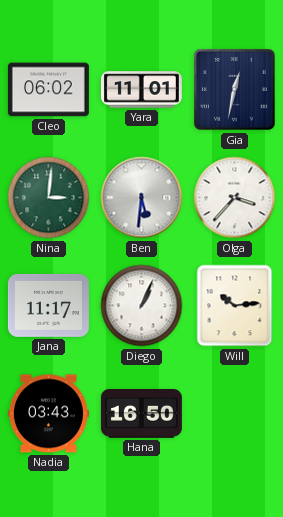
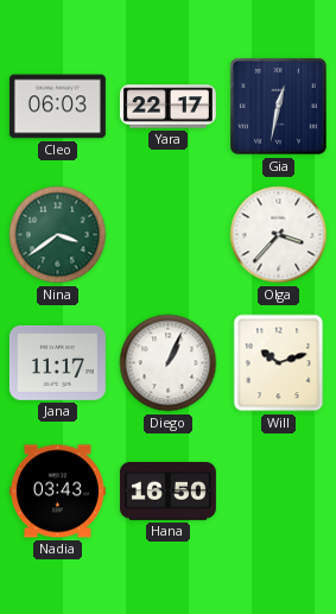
Cleo: 06:02 -> 06:03 (57, 107)
Yara: 11:01 -> 22:17 (167, 107)
Nina: 3:01 -> 3:39 (58, 235)
Ben: 5:31 -> none (142, 198)
Will: 10:14 -> 10:12 (279, 363)
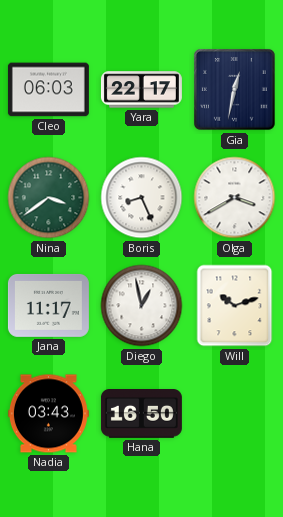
Boris: none -> 8:26 (142, 198)
Olga: 3:37 -> 3:40 (235, 198)
Diego: 1:04 -> 12:58 (142, 306)
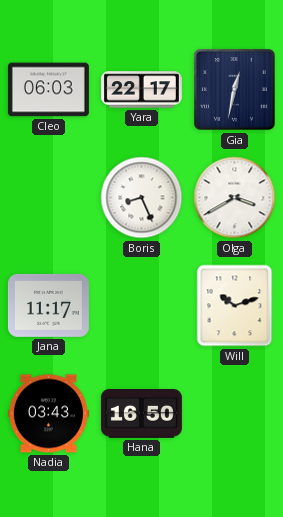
Nina: 3:39 -> none (49, 198)
Diego: 12:58 -> none (142, 306)
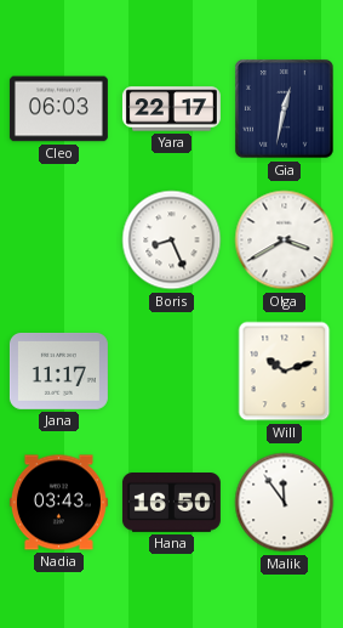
Malik: none -> 11:54 (285, 503)
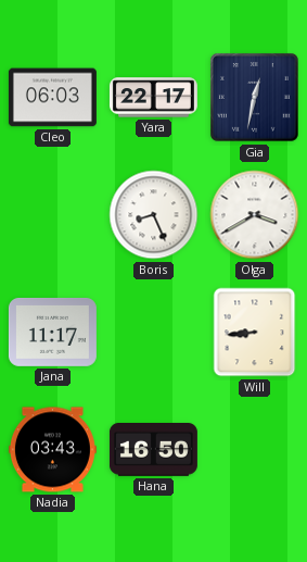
Will: 10:12 -> 8:44 (255, 333)
Malik: 11:54 -> none (285, 503)
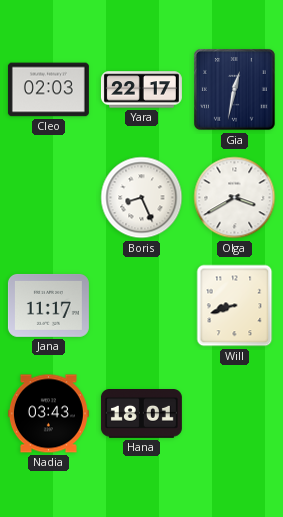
Cleo: 06:03 -> 02:03 (48, 90)
Will: 8:44 -> 8:42 (235, 306)
Hana: 16:50 -> 18:01 (141, 414)
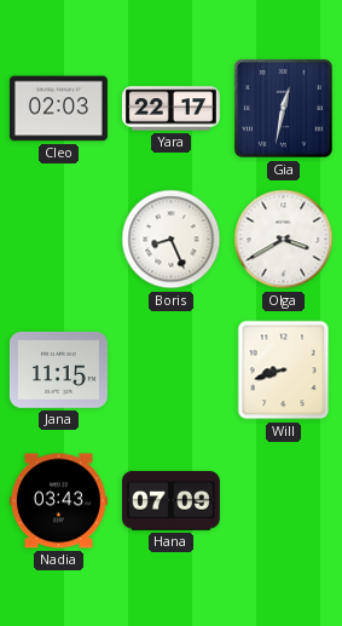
Jana: 11:17 -> 11:15 (58, 369)
Hana: 18:01 -> 07:09 (170, 501)
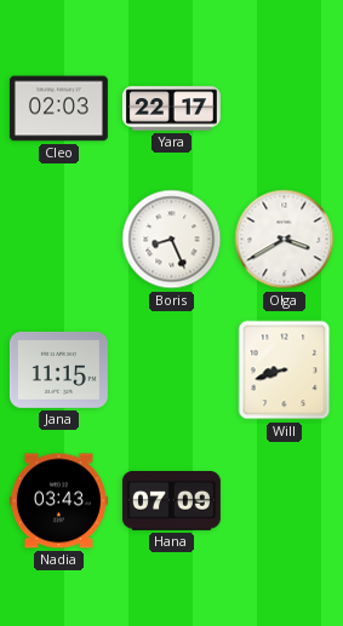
Gia: 12:32 -> none (283, 108)
